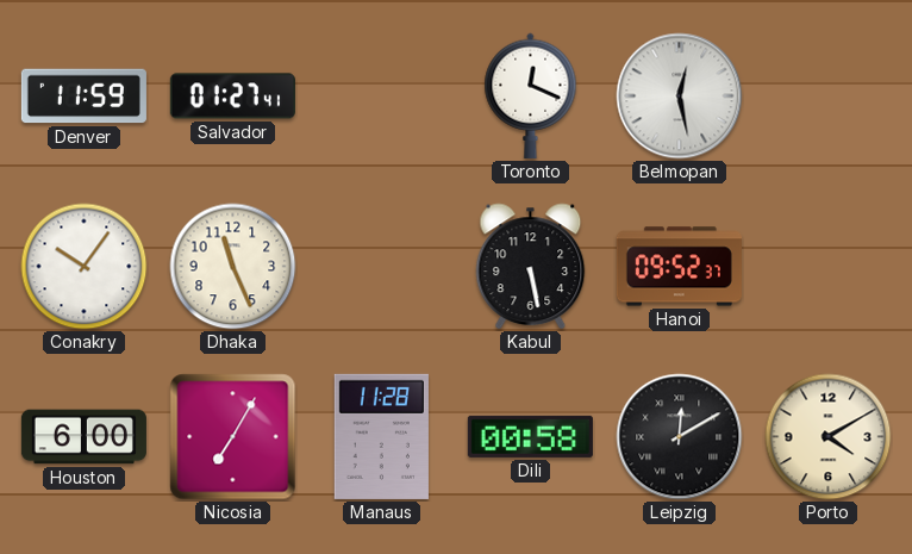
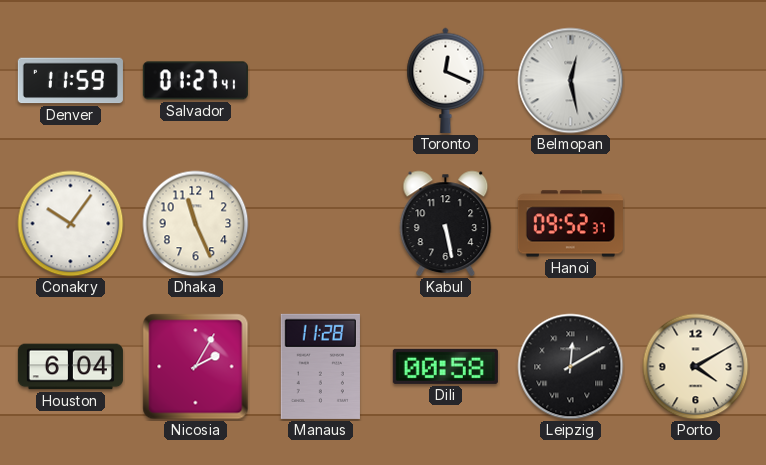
Houston: 6:00 -> 6:04 (70, 367)
Nicosia: 7:05 -> 2:05 (196, 367)
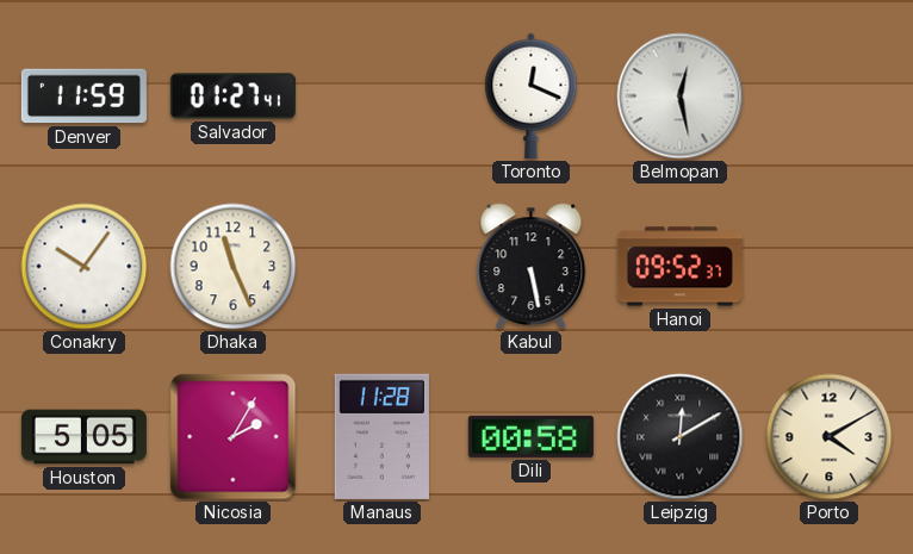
Houston: 6:04 -> 5:05 (83, 437)
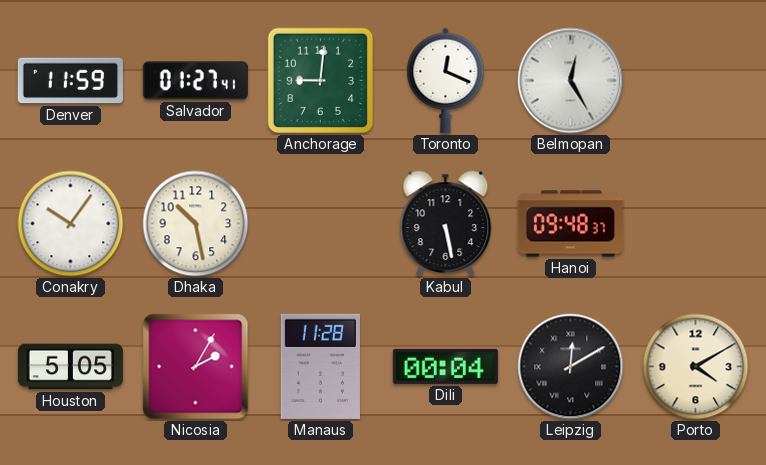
Anchorage: none -> 9:01 (321, 81)
Belmopan: 12:28 -> 12:25 (571, 81)
Dhaka: 11:26 -> 10:28 (196, 224)
Hanoi: 09:52 -> 09:48 (570, 224)
Dili: 00:58 -> 00:04 (445, 366)
